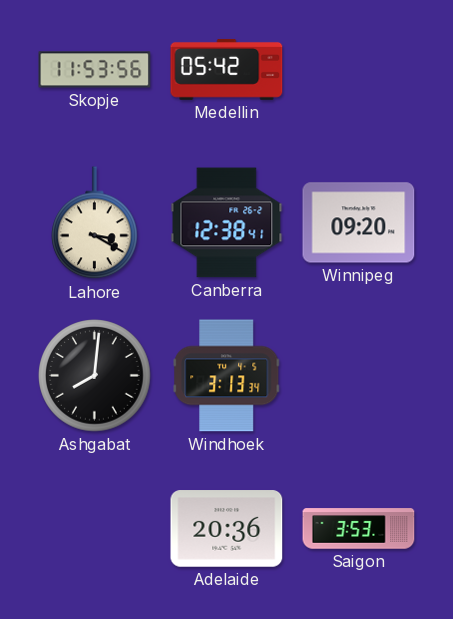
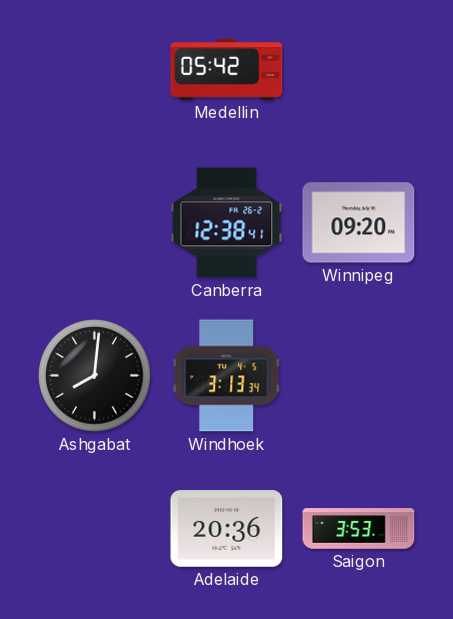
Skopje: 11:53 -> none (95, 70)
Lahore: 3:20 -> none (95, 223)
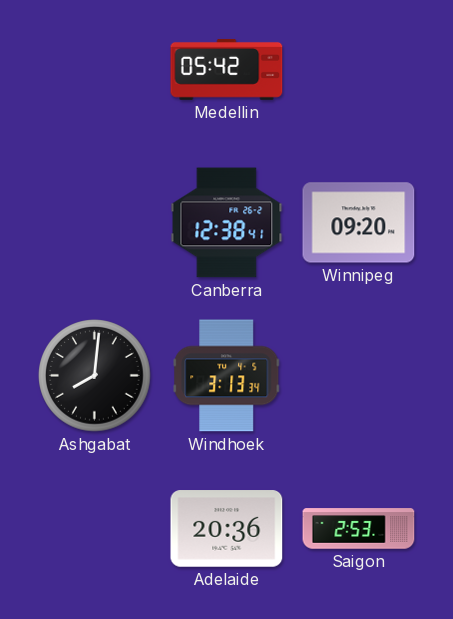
Saigon: 3:53 -> 2:53 (359, 529)
